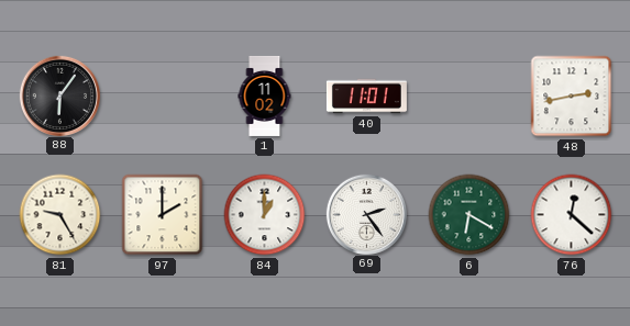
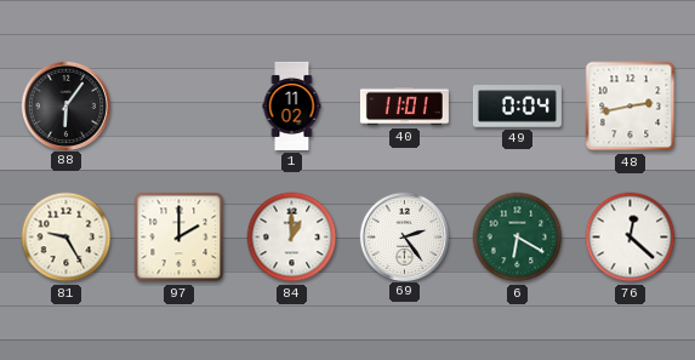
49: none -> 0:04 (517, 107)
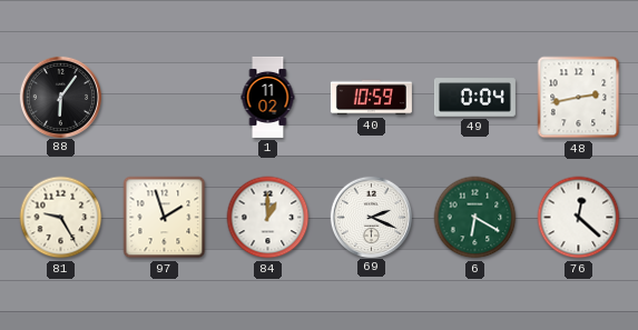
40: 11:01 -> 10:59 (371, 98)
97: 2:00 -> 1:57 (165, 218)
69: 2:24 -> 2:19 (371, 217)
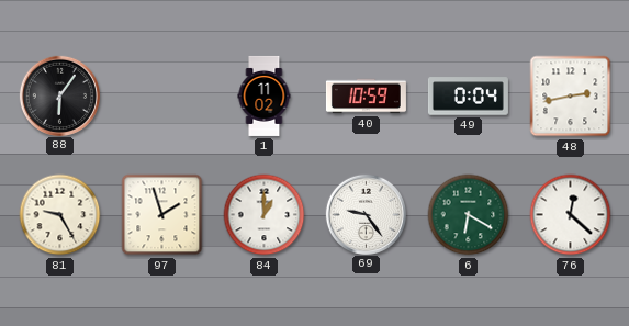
69: 2:19 -> 9:24 (366, 214)
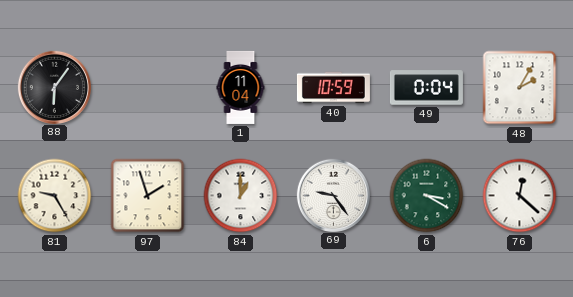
1: 11:02 -> 11:04 (241, 87)
48: 2:43 -> 2:05 (520, 88)
6: 6:20 -> 3:20 (427, 196)
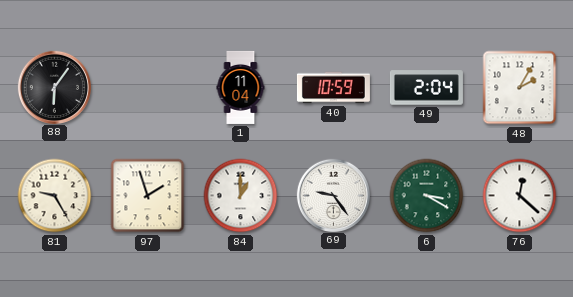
49: 0:04 -> 2:04 (426, 88)
